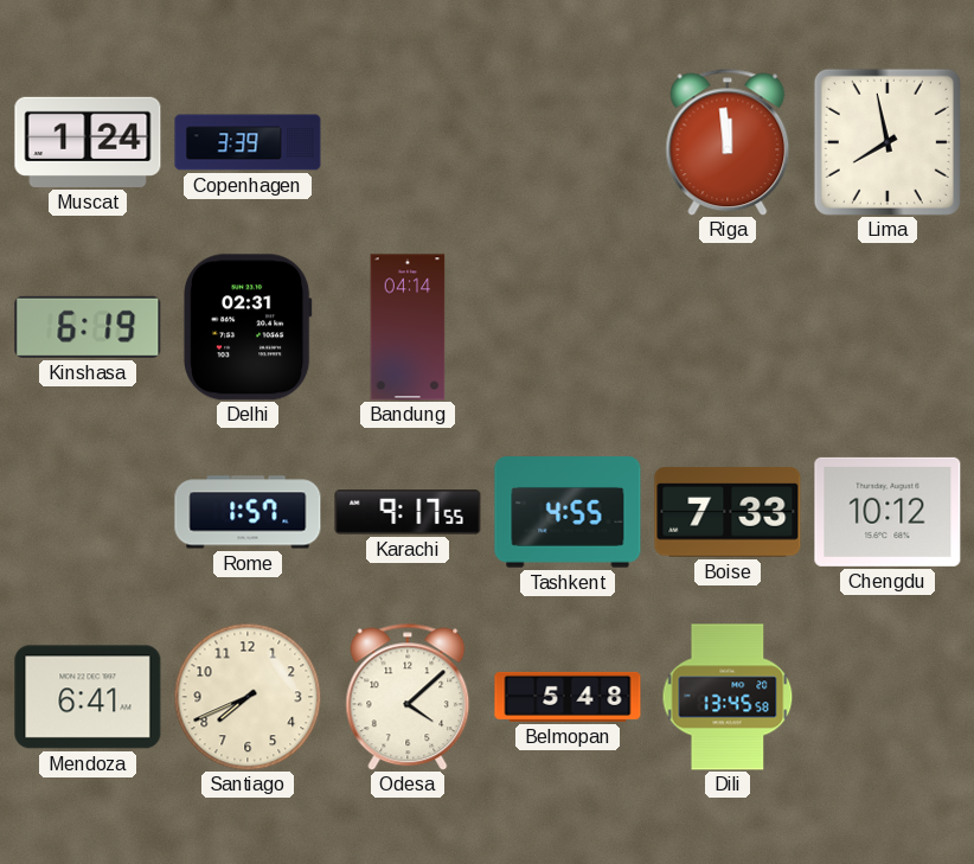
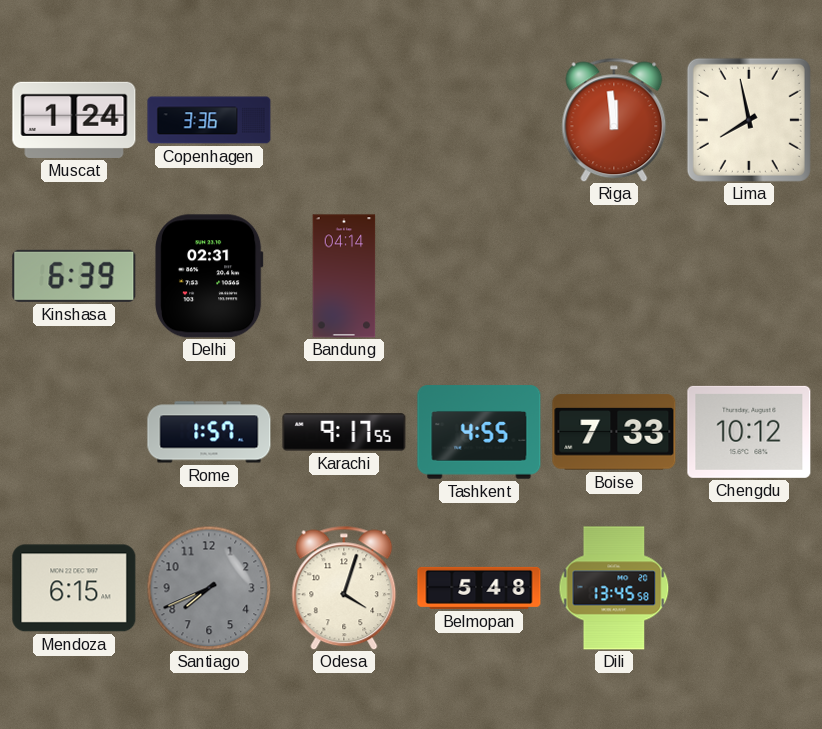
Copenhagen: 3:39 -> 3:36 (209, 120)
Kinshasa: 6:19 -> 6:39 (74, 276)
Mendoza: 6:41 -> 6:15 (74, 588)
Santiago dial: cream -> grey (209, 588)
Odesa: 4:08 -> 4:03 (344, 588)
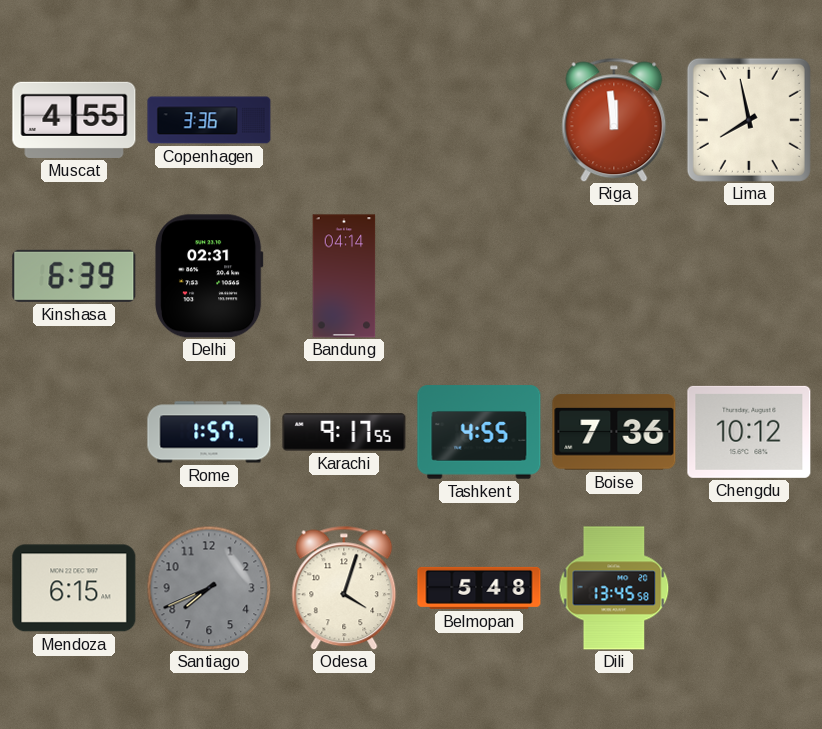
Muscat: 1:24 -> 4:55 (74, 120)
Boise: 7:33 -> 7:36 (614, 432)
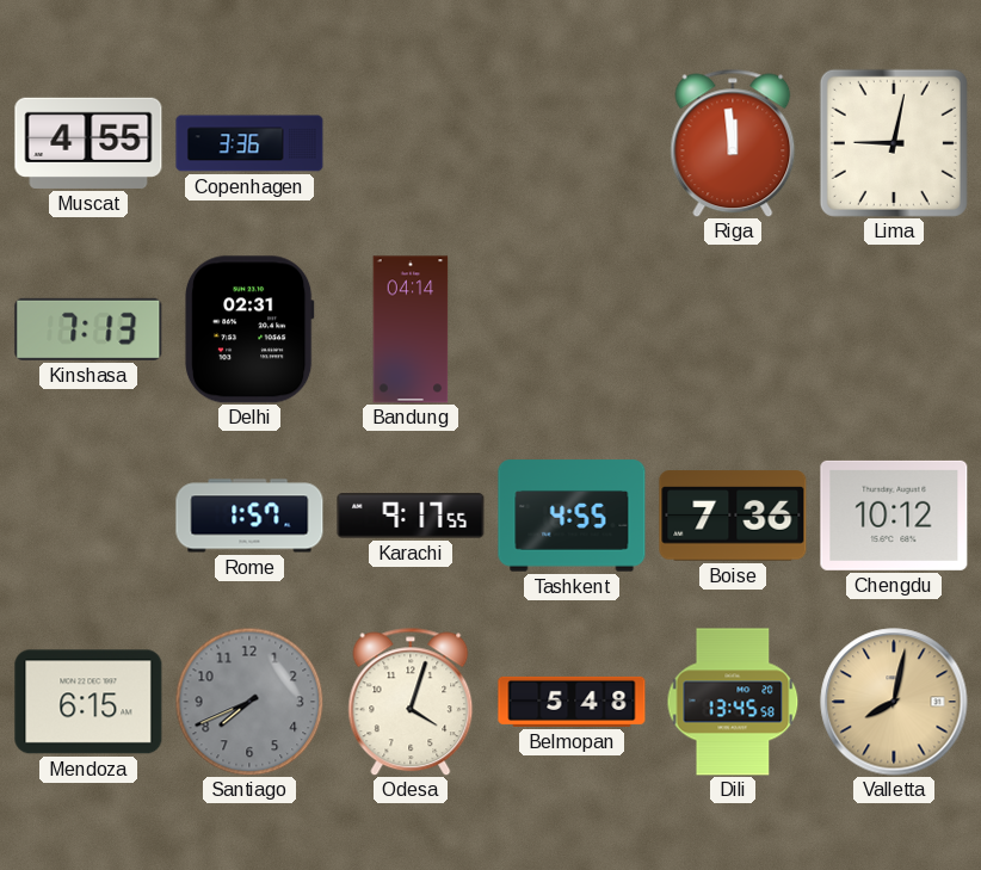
Lima: 7:58 -> 9:02 (894, 143)
Kinshasa: 6:39 -> 7:13 (88, 329)
Valletta: none -> 8:02 (894, 702)
